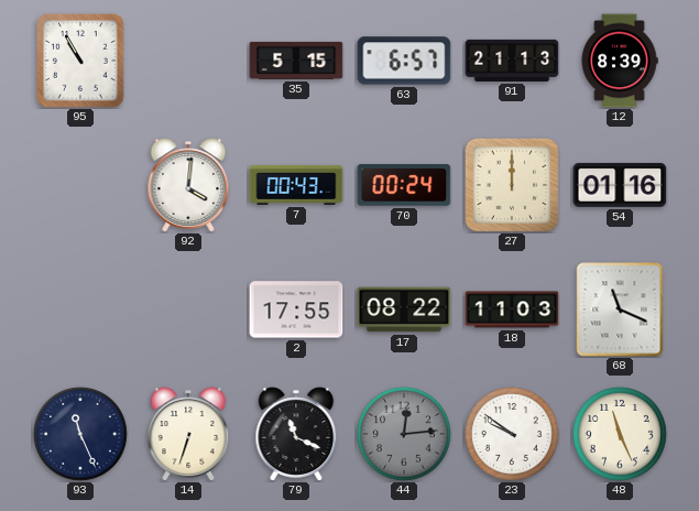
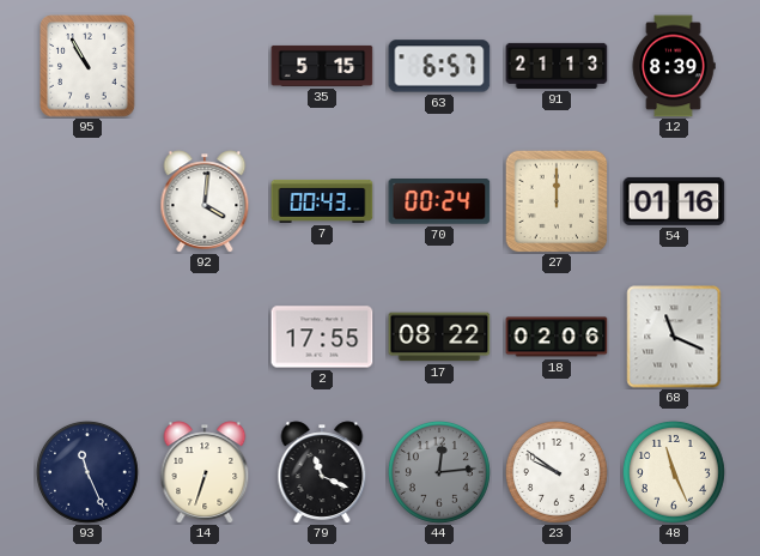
18: 11:03 -> 02:06 (557, 337)
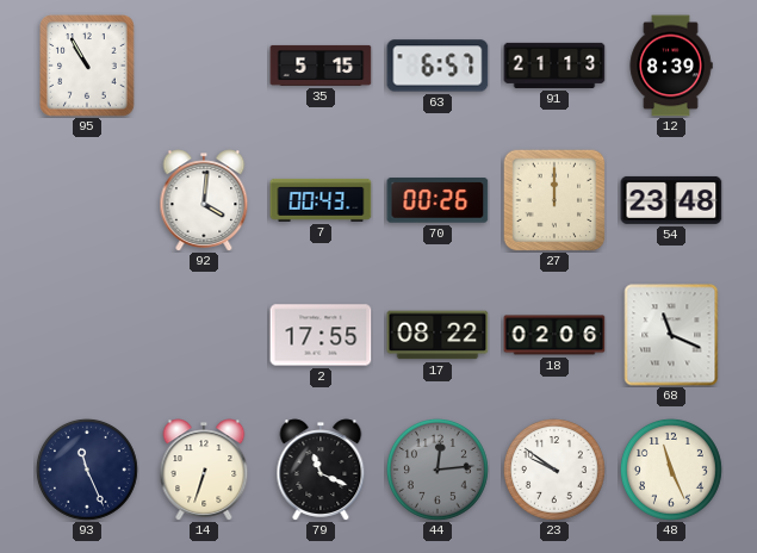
70: 00:24 -> 00:26 (438, 200)
54: 01:16 -> 23:48 (671, 200)
